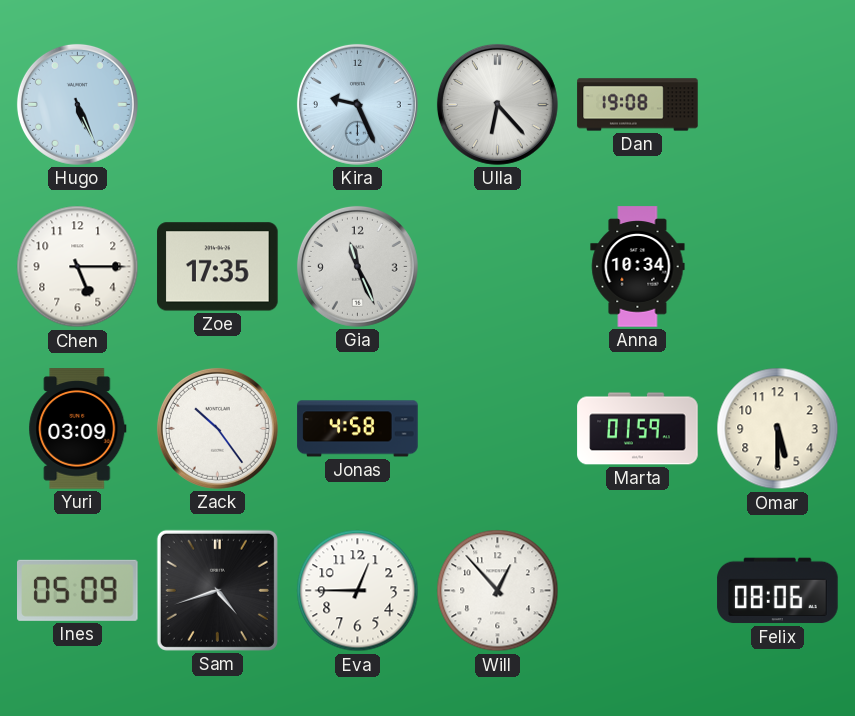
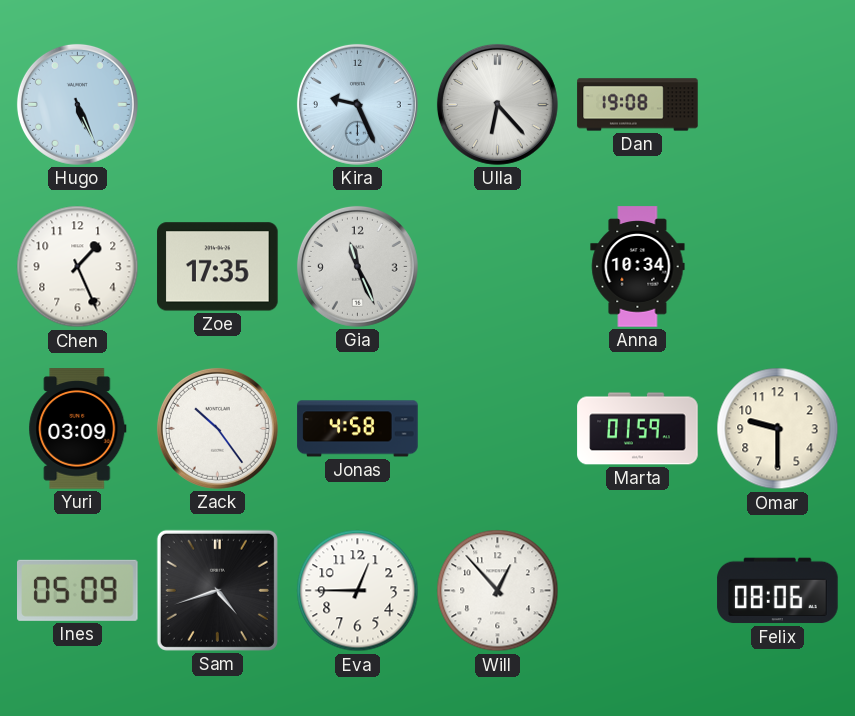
Chen: 5:15 -> 1:26 (78, 267)
Omar: 5:30 -> 9:30 (778, 429)
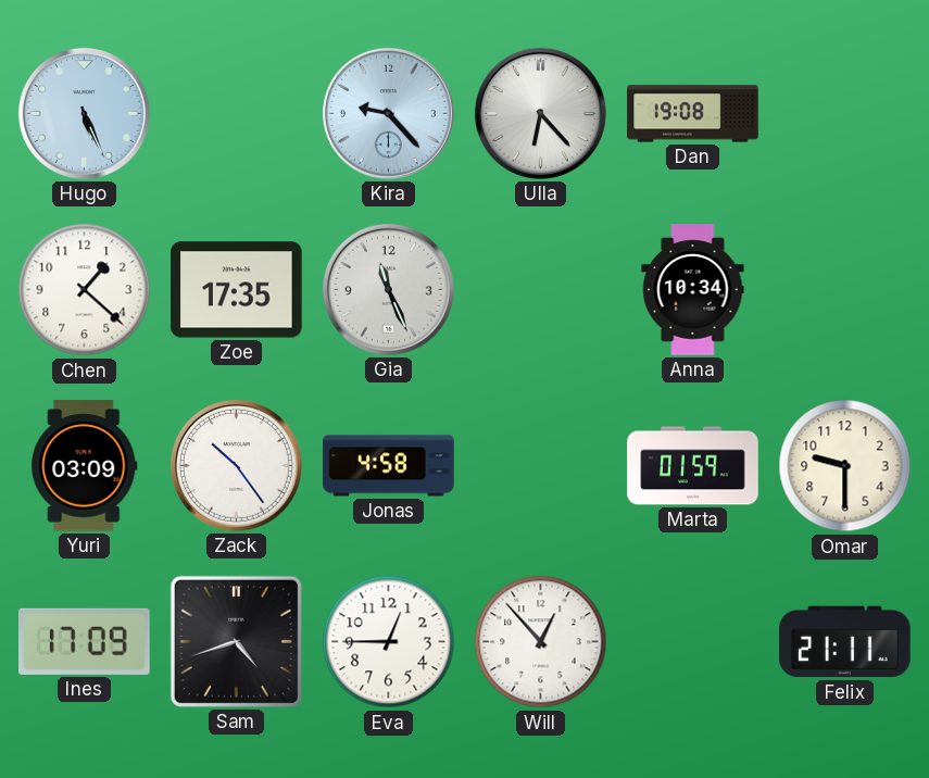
Kira: 9:26 -> 9:23 (388, 113)
Chen: 1:26 -> 1:22 (85, 290)
Ines: 05:09 -> 17:09 (85, 641)
Felix: 08:06 -> 21:11 (845, 642)
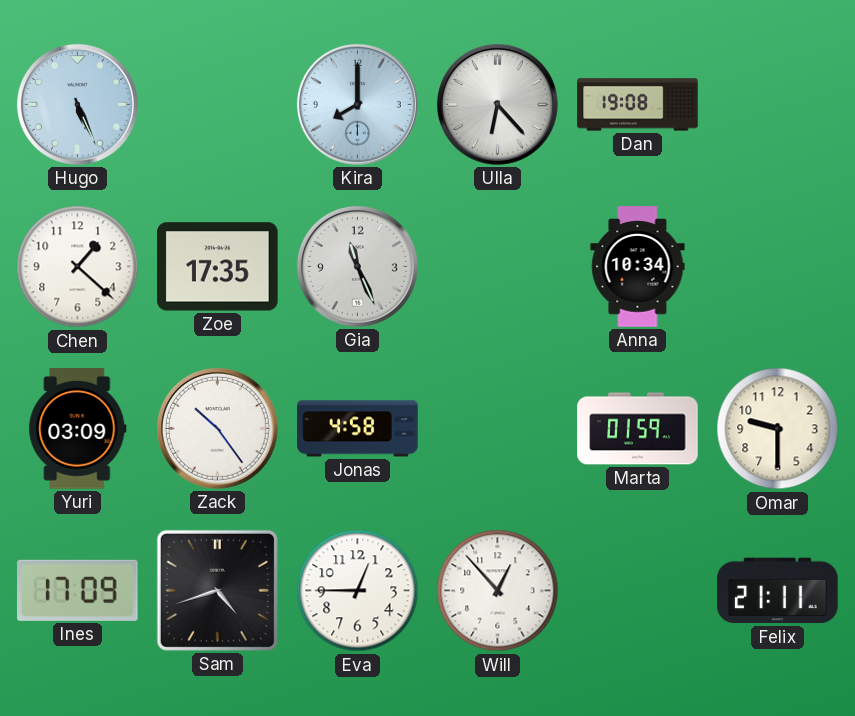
Kira: 9:23 -> 8:00 (357, 104)
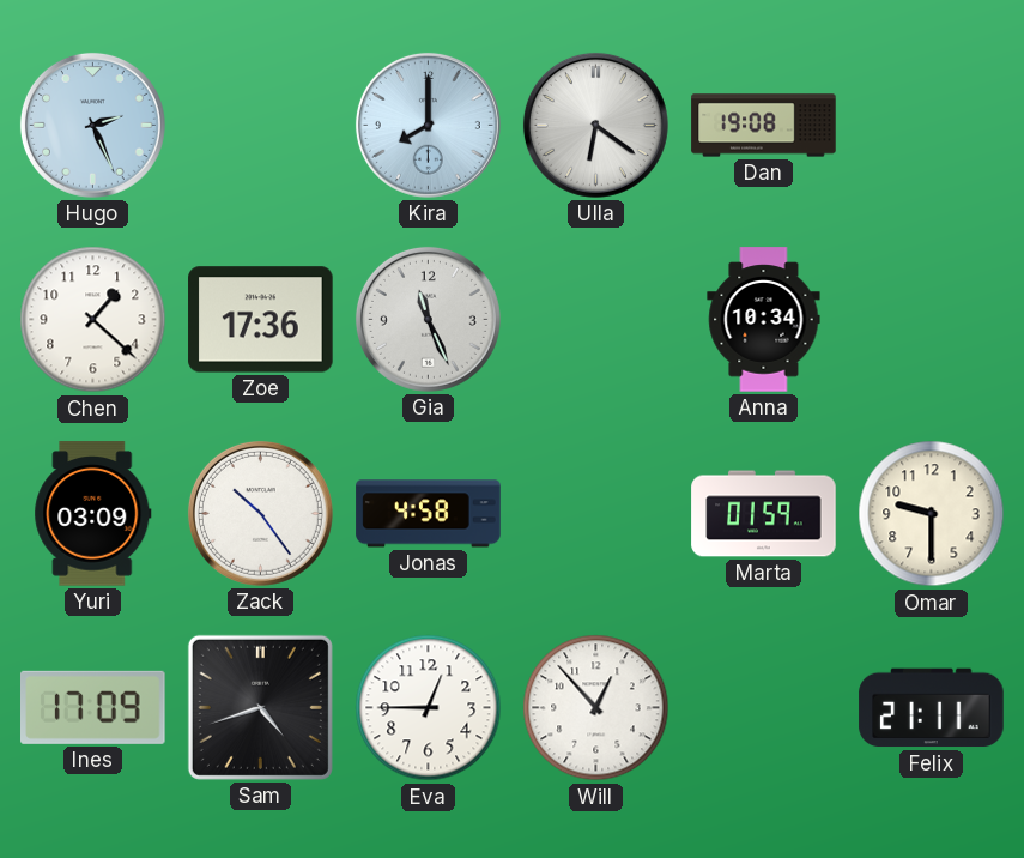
Hugo: 5:26 -> 2:26 (92, 125)
Ulla: 6:23 -> 6:21 (595, 125)
Zoe: 17:35 -> 17:36 (261, 320)
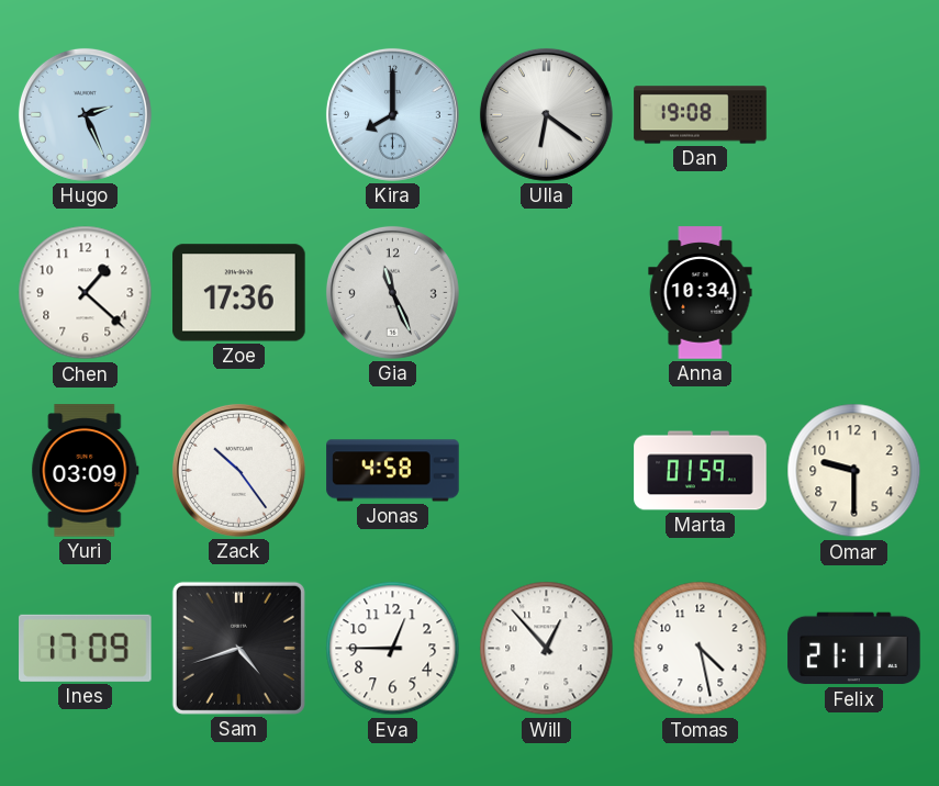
Tomas: none -> 4:28 (701, 649)
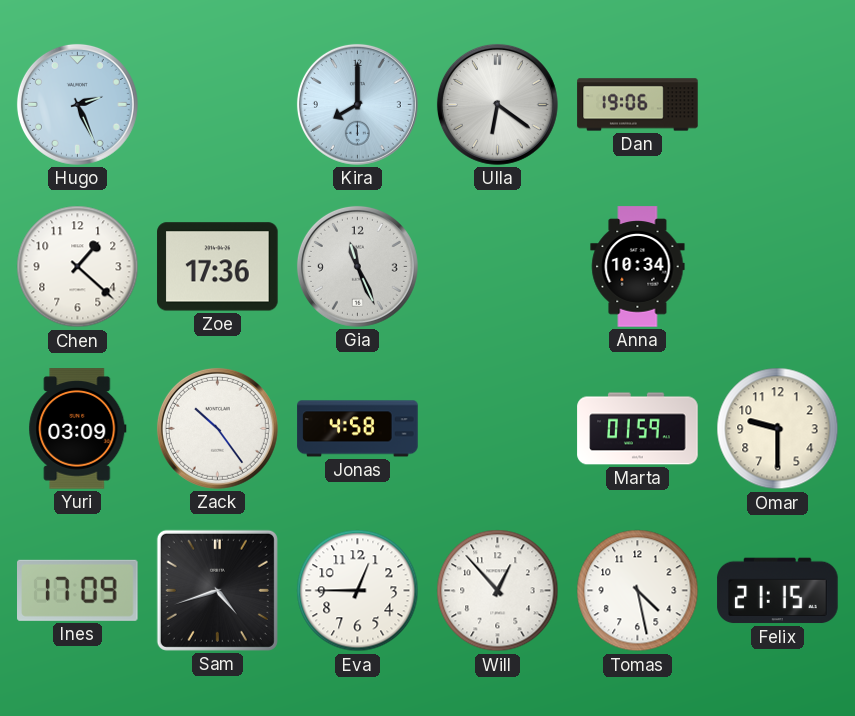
Dan: 19:08 -> 19:06 (638, 105)
Felix: 21:11 -> 21:15 (778, 591)
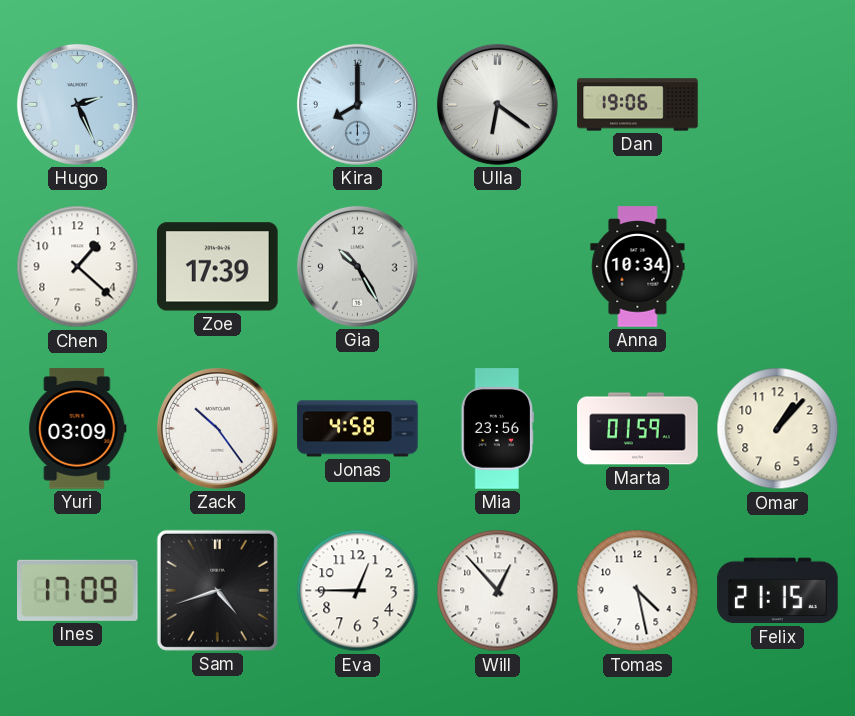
Zoe: 17:36 -> 17:39 (218, 267)
Gia: 11:26 -> 10:25 (357, 266)
Mia: none -> 23:56 (497, 429)
Omar: 9:30 -> 1:07 (778, 429)
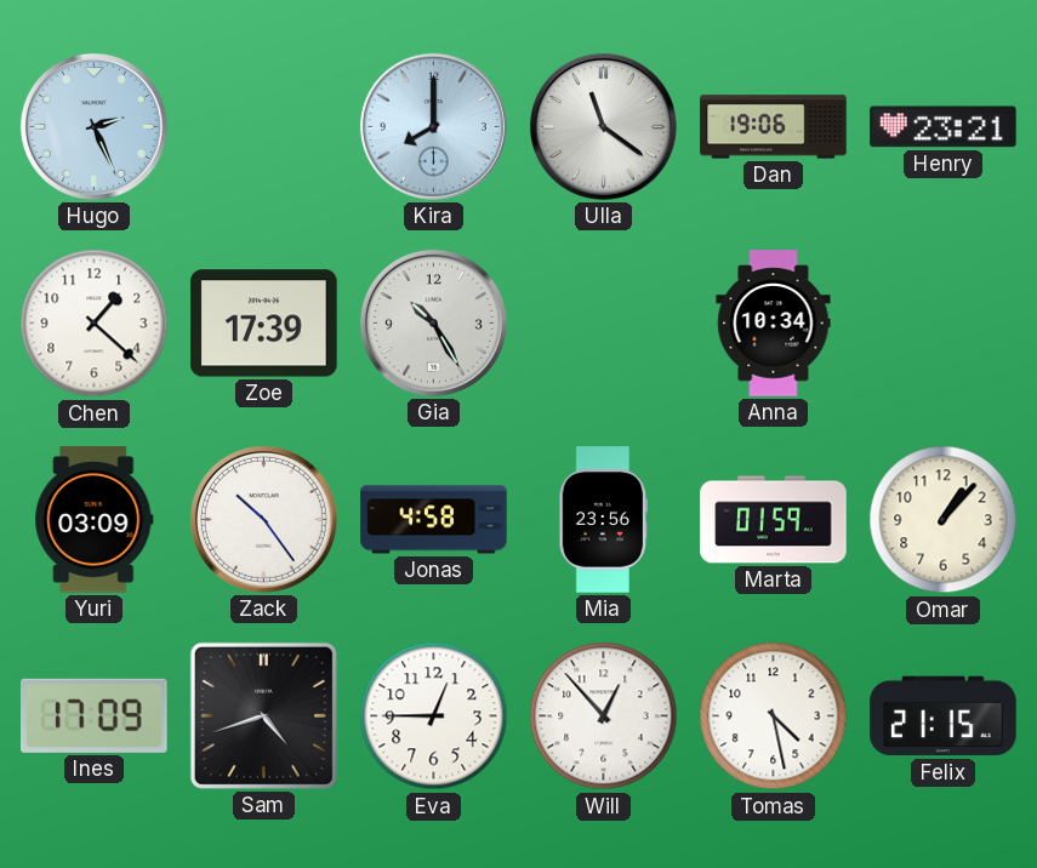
Ulla: 6:21 -> 11:21 (603, 126)
Henry: none -> 23:21 (944, 127)
